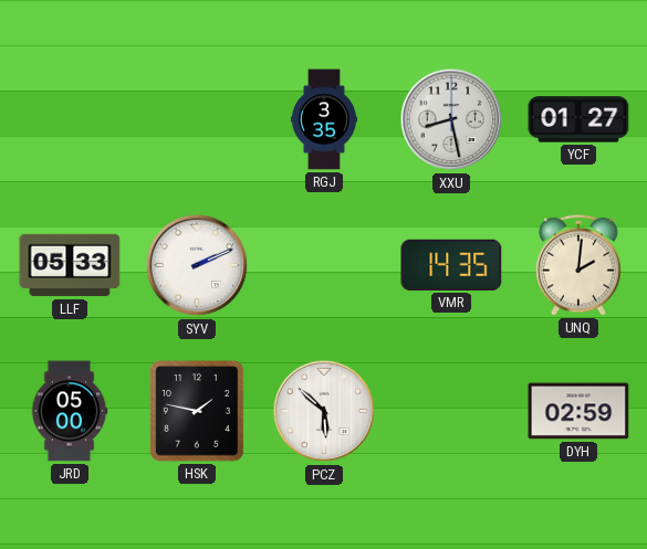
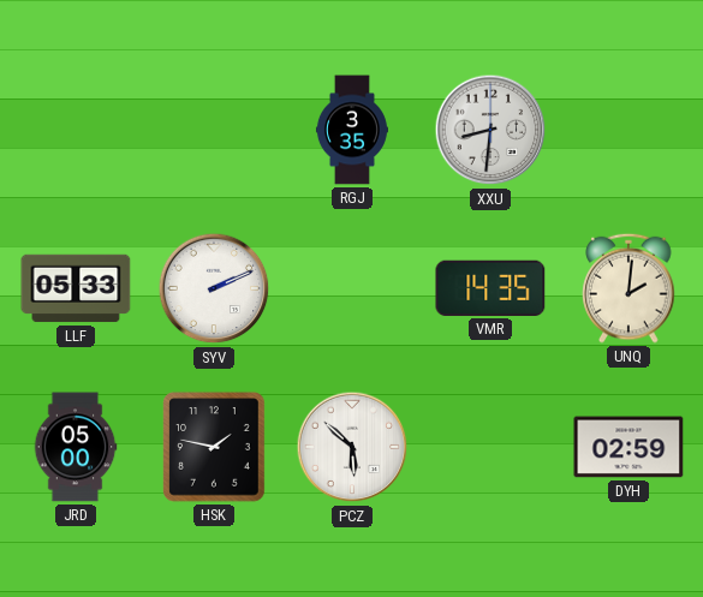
XXU: 8:28 -> 8:31 (490, 130)
YCF: 01:27 -> none (578, 119)
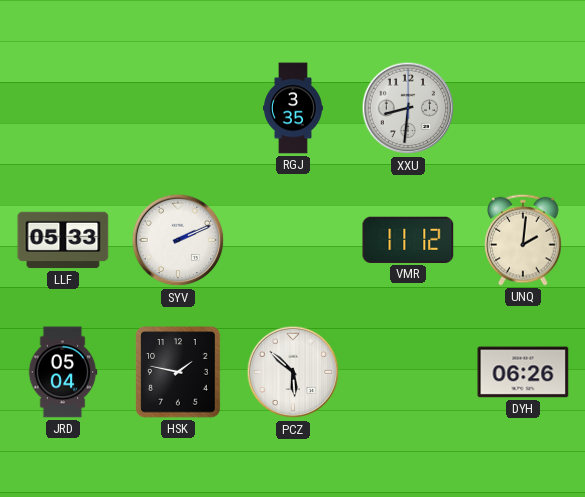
VMR: 14:35 -> 11:12 (408, 240)
JRD: 05:00 -> 05:04 (63, 372)
DYH: 02:59 -> 06:26 (523, 372)
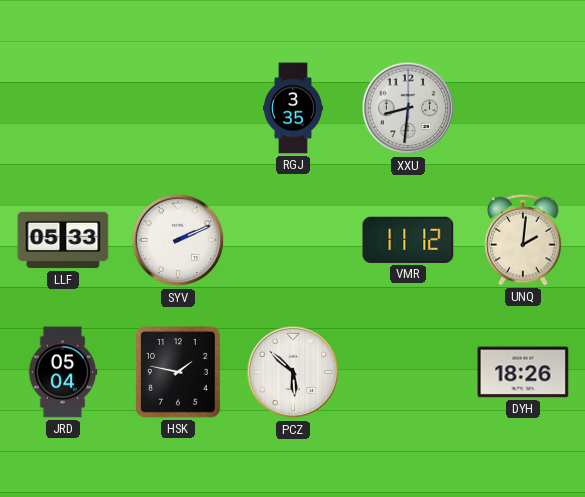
DYH: 06:26 -> 18:26 (523, 372)
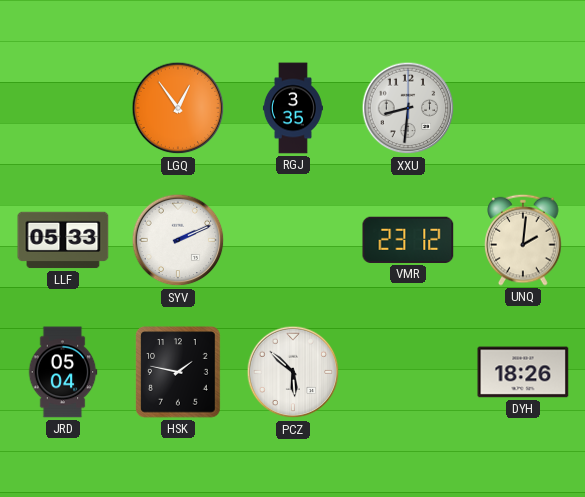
LGQ: none -> 12:54 (178, 108)
VMR: 11:12 -> 23:12 (408, 240)
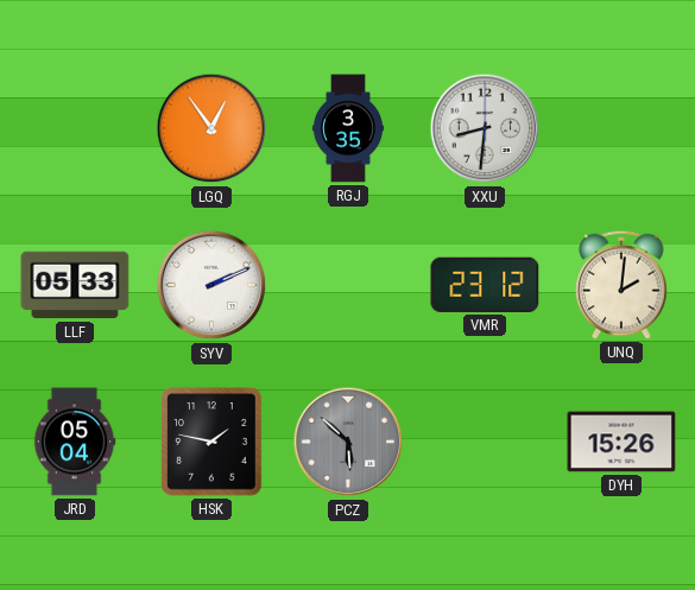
PCZ dial: white -> grey (348, 442)
DYH: 18:26 -> 15:26 (621, 442)
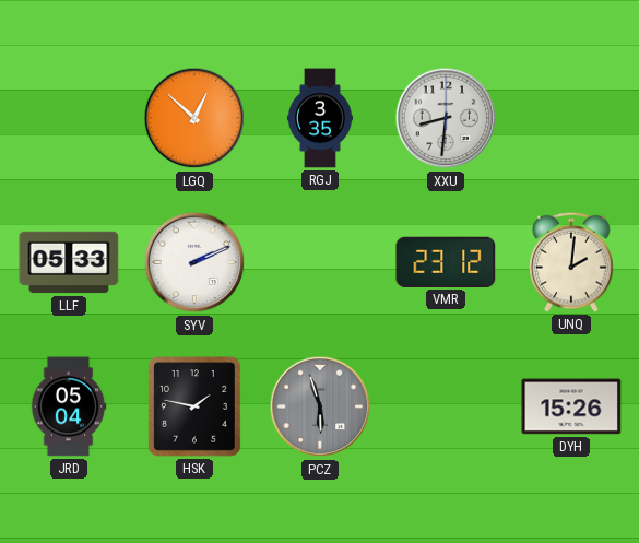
LGQ: 12:54 -> 12:52 (194, 118)
PCZ: 5:52 -> 5:57 (320, 406)
